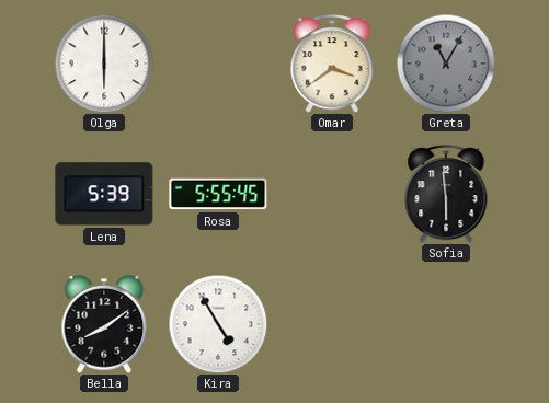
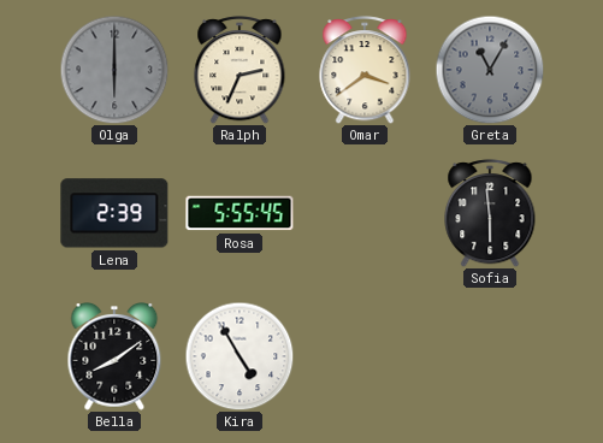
Olga dial: white -> grey (114, 70)
Ralph: none -> 2:34 (240, 70)
Lena: 5:39 -> 2:39 (114, 213)
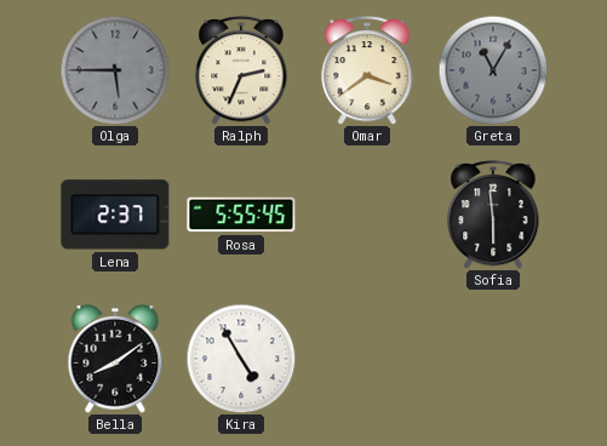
Olga: 6:00 -> 5:45 (115, 70)
Lena: 2:39 -> 2:37 (115, 215)
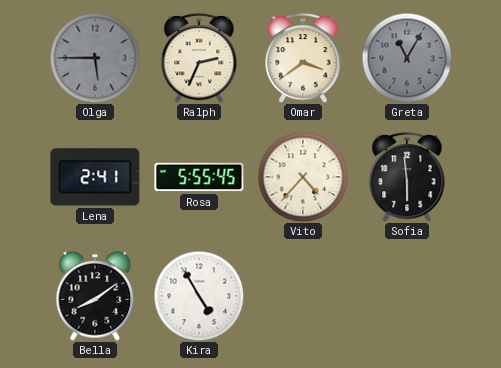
Lena: 2:37 -> 2:41 (95, 177)
Vito: none -> 4:37 (303, 177)
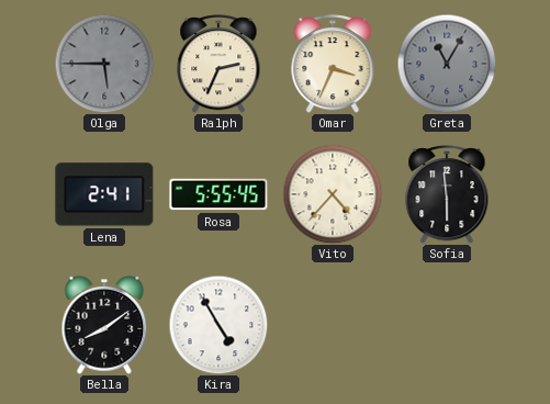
Omar: 3:39 -> 3:34 (333, 64)
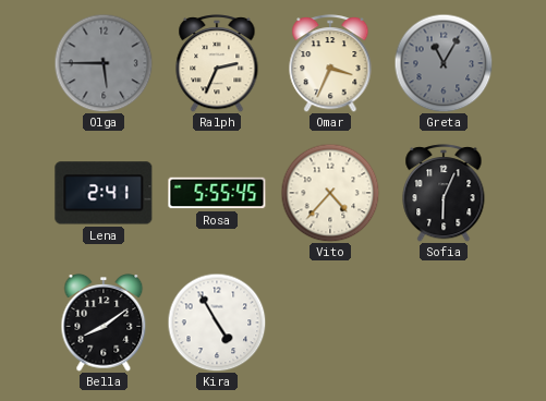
Sofia: 5:59 -> 6:04 (444, 193)
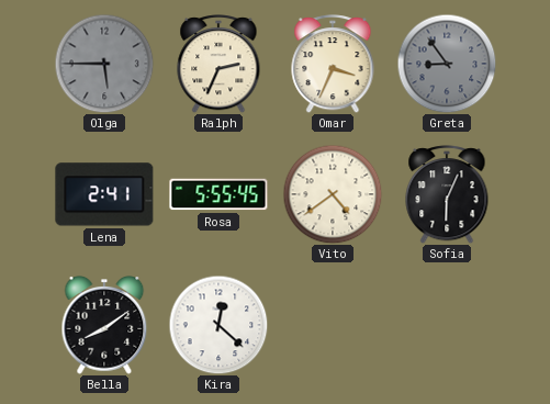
Greta: 11:05 -> 8:54 (447, 64)
Vito: 4:37 -> 4:39 (333, 194)
Kira: 4:55 -> 12:22 (218, 325)
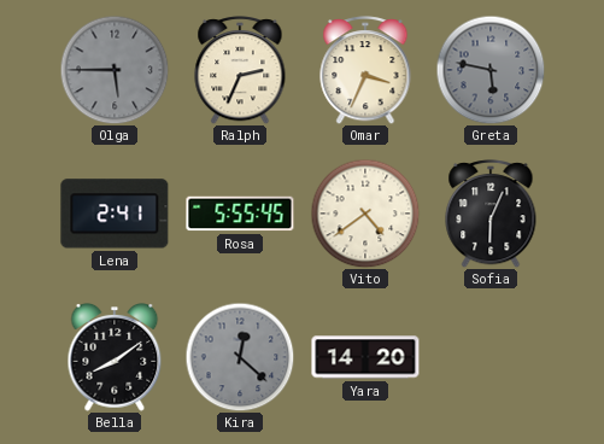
Greta: 8:54 -> 5:47 (491, 70)
Kira dial: white -> grey (240, 357)
Yara: none -> 14:20 (365, 357)
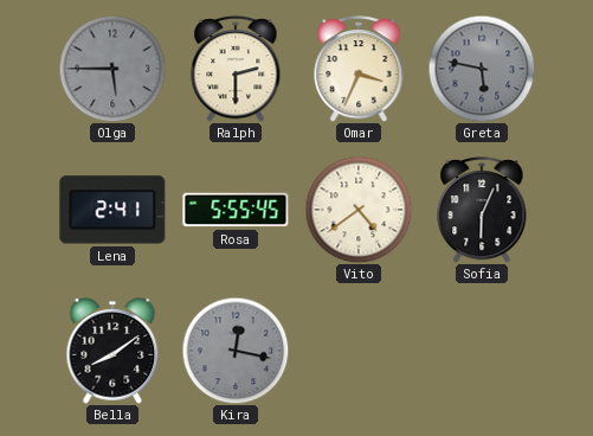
Ralph: 2:34 -> 2:30 (236, 69)
Kira: 12:22 -> 12:17 (236, 351)
Yara: 14:20 -> none (365, 357)
